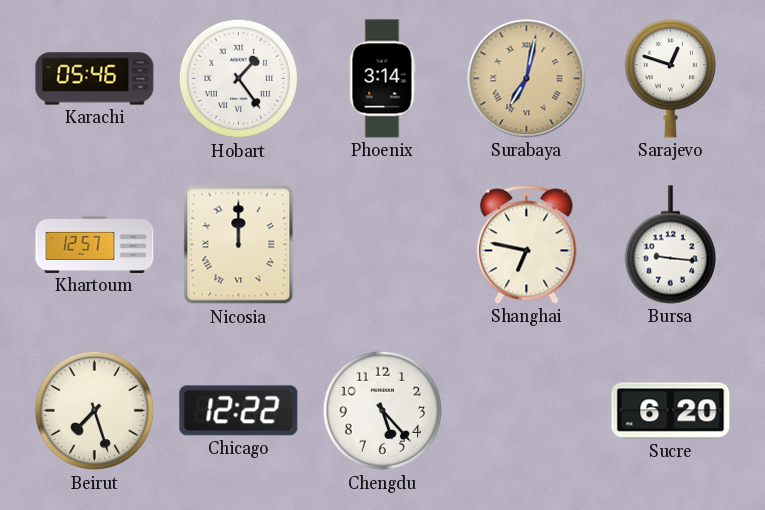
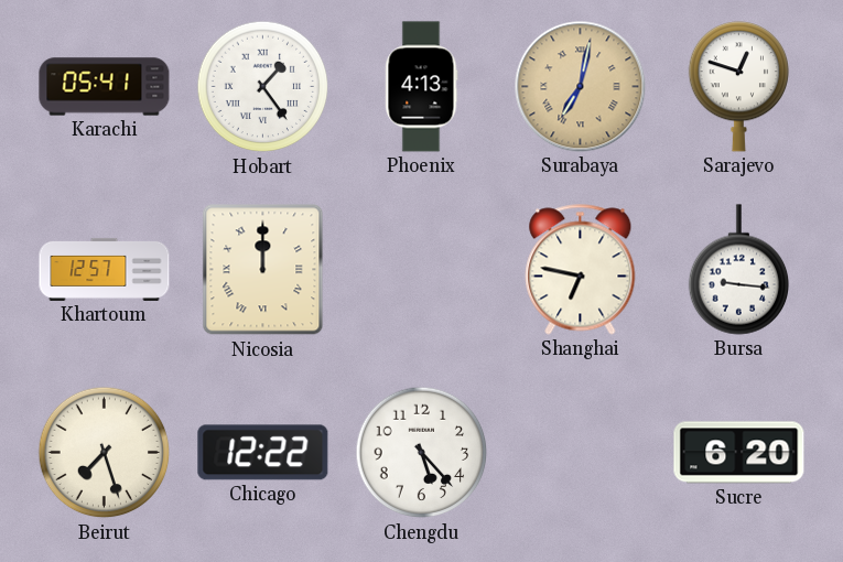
Karachi: 05:46 -> 05:41 (105, 87)
Phoenix: 3:14 -> 4:13 (421, 87)
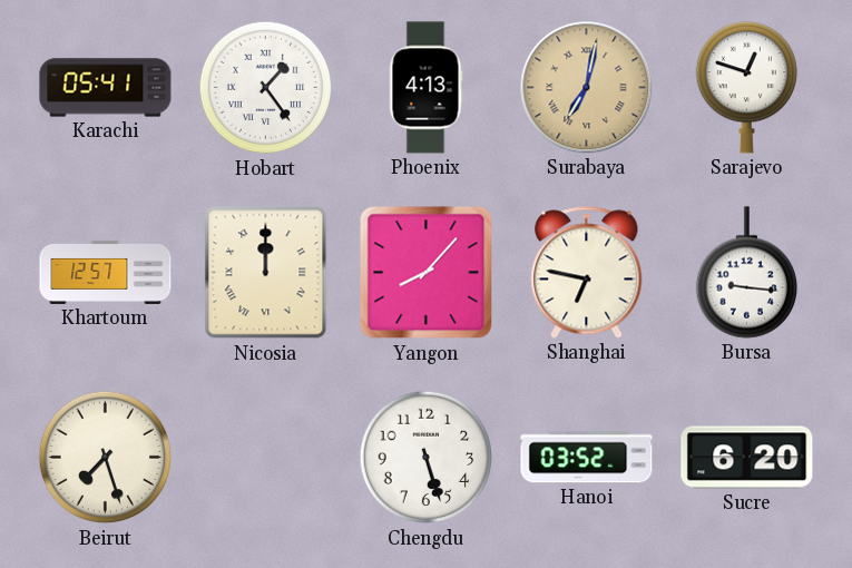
Yangon: none -> 8:07 (427, 273)
Chicago: 12:22 -> none (263, 453)
Chengdu: 5:23 -> 5:27 (427, 458)
Hanoi: none -> 03:52 (587, 458)
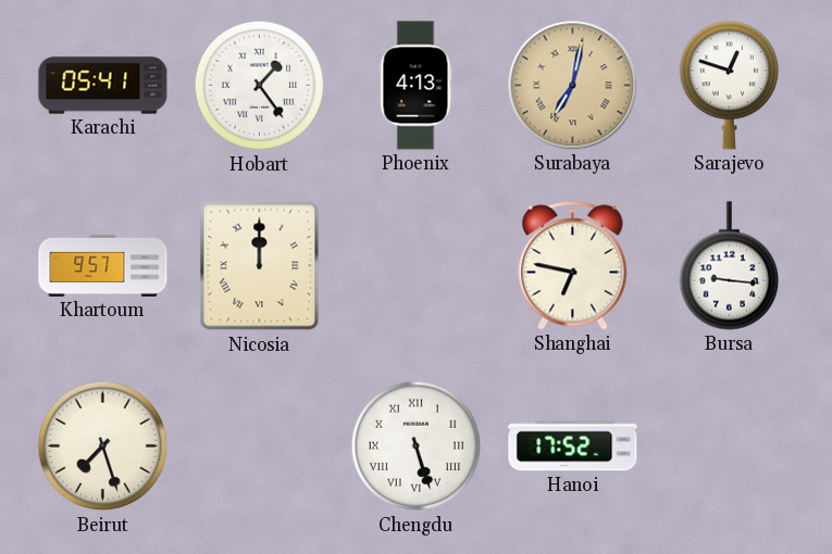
Khartoum: 12:57 -> 9:57 (103, 265)
Yangon: 8:07 -> none (427, 273)
Chengdu numerals: Arabic -> Roman (417, 446)
Hanoi: 03:52 -> 17:52 (573, 446)
Sucre: 6:20 -> none (747, 458)
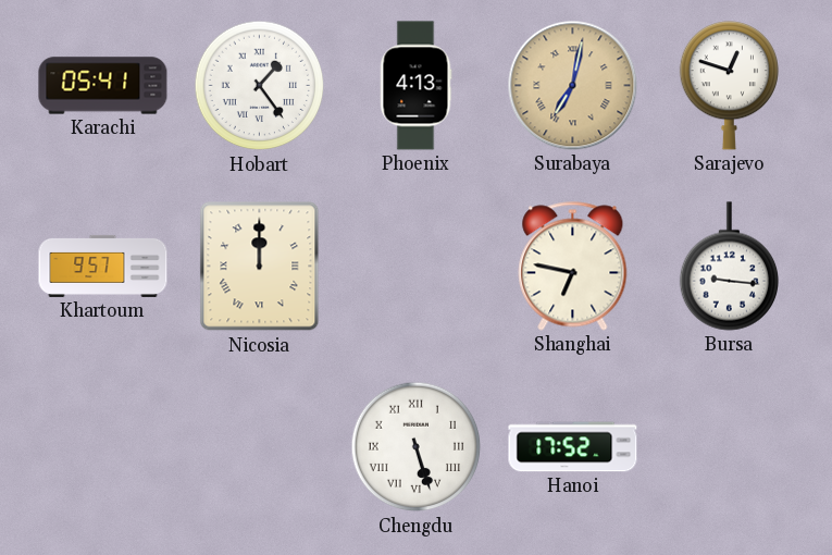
Beirut: 7:27 -> none (103, 446)
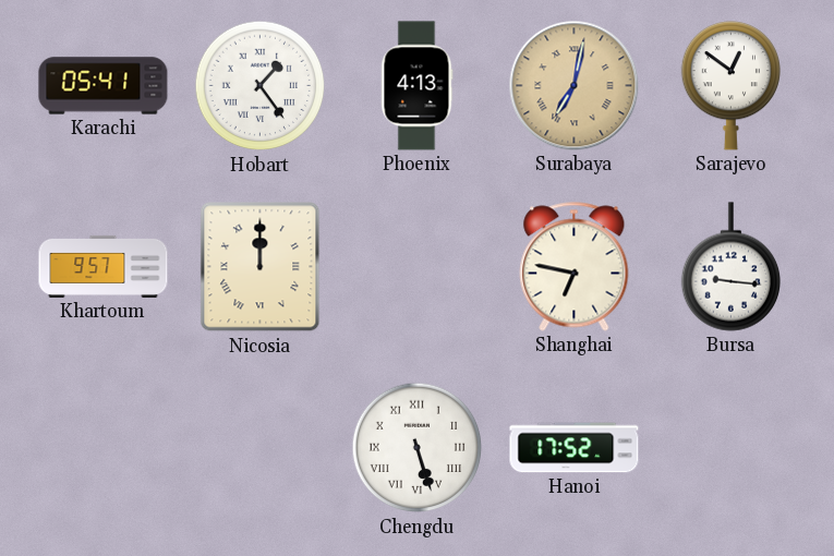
Sarajevo: 12:48 -> 12:51 (730, 86)
